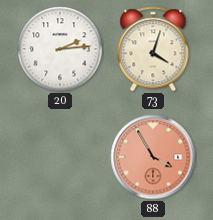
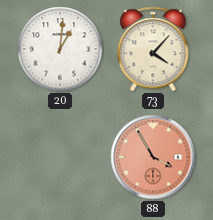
20: 2:14 -> 1:01 (60, 49)
73: 4:03 -> 4:07 (153, 49)
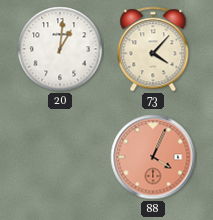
88: 3:55 -> 4:04 (153, 157)
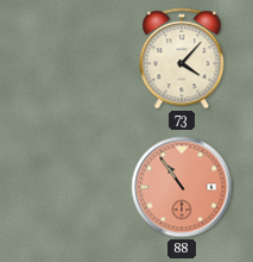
20: 1:01 -> none (60, 49)
88: 4:04 -> 10:54 (182, 187)
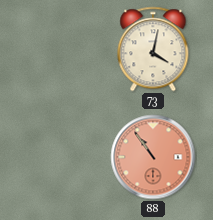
73: 4:07 -> 4:02 (153, 49)
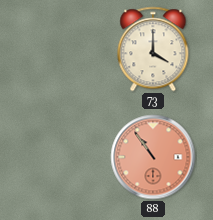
73: 4:02 -> 4:00 (153, 49)
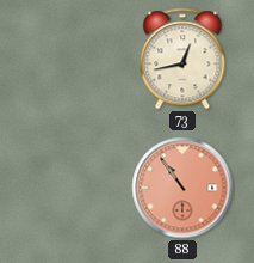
73: 4:00 -> 12:43 (182, 59)
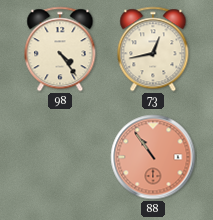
98: none -> 4:24 (60, 49)
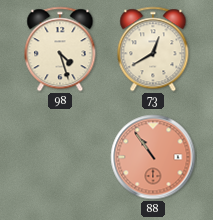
98: 4:24 -> 4:27 (60, 49)
73: 12:43 -> 12:40 (153, 49)
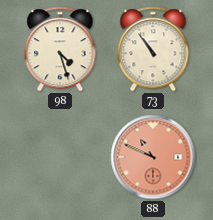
73: 12:40 -> 10:54 (153, 49)
88: 10:54 -> 10:49 (153, 157)
